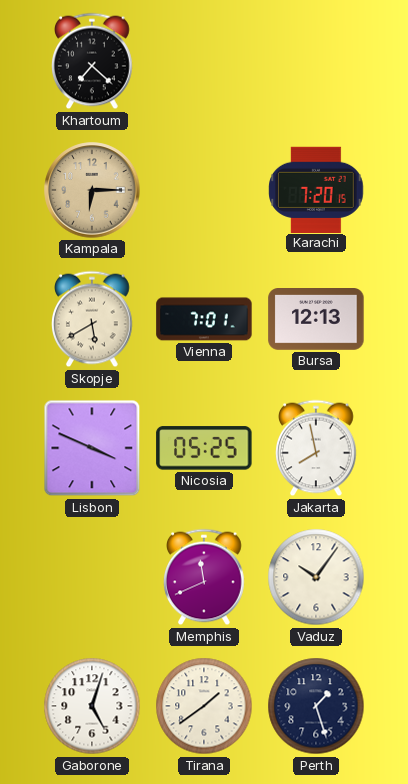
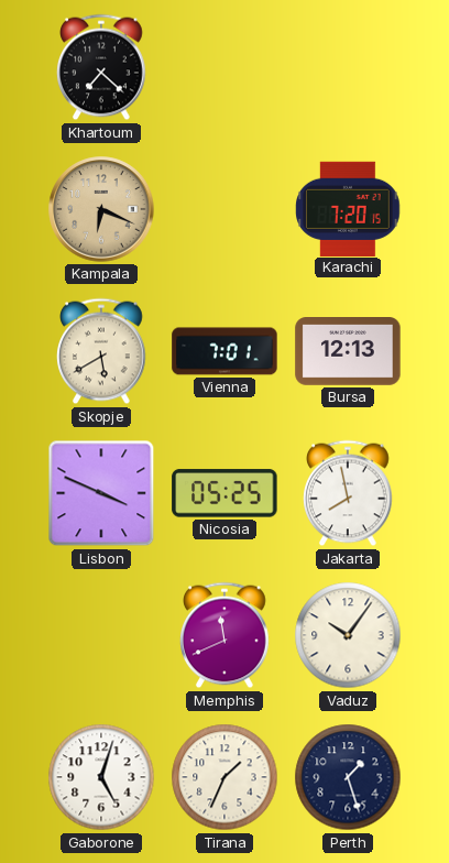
Kampala: 6:15 -> 6:19 (101, 209)
Tirana: 1:39 -> 1:34 (225, 777)
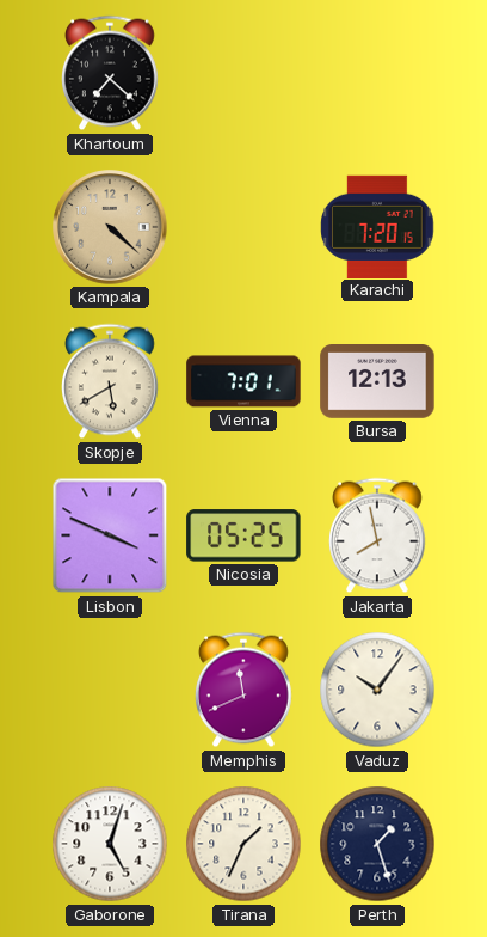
Kampala: 6:19 -> 4:22 (110, 227)
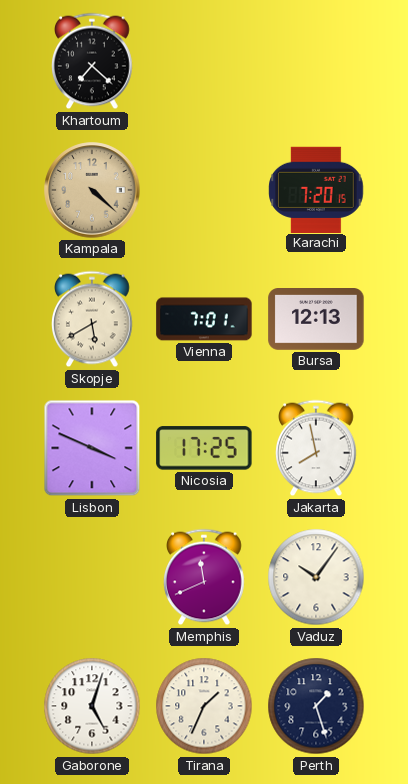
Nicosia: 05:25 -> 17:25 (204, 448)
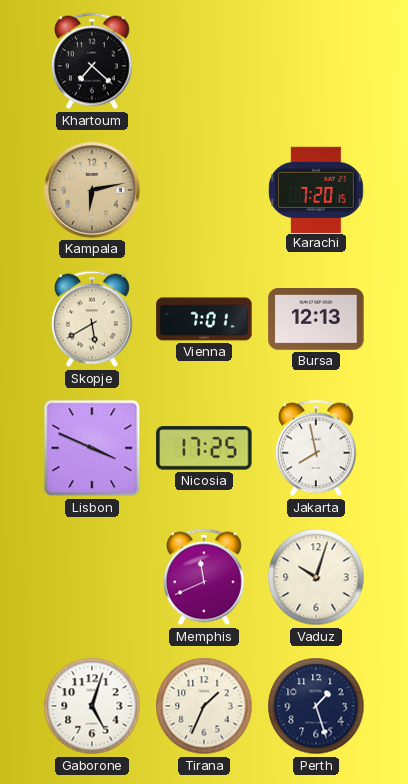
Kampala: 4:22 -> 6:13 (92, 190)
Vaduz: 10:06 -> 10:03 (316, 577)
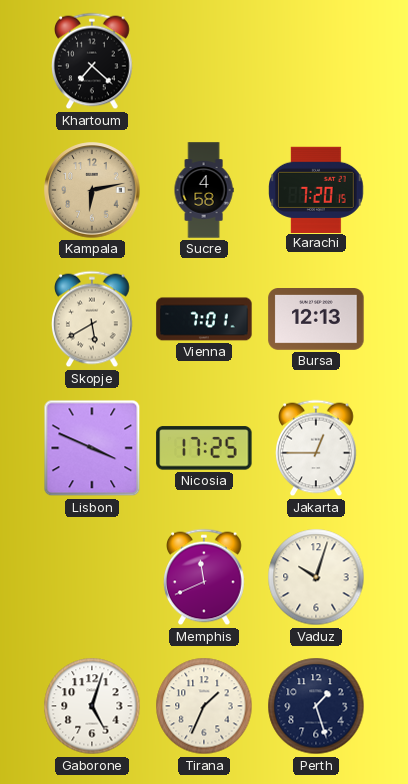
Sucre: none -> 4:58 (204, 190)
Jakarta: 7:58 -> 12:45 (317, 448)
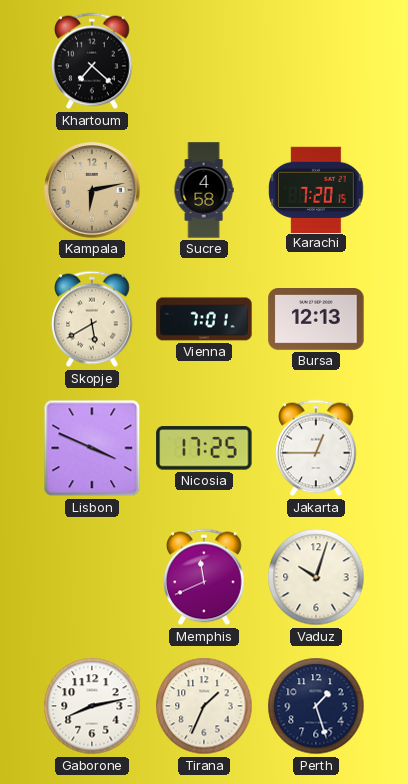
Gaborone: 5:03 -> 8:13 (92, 706)
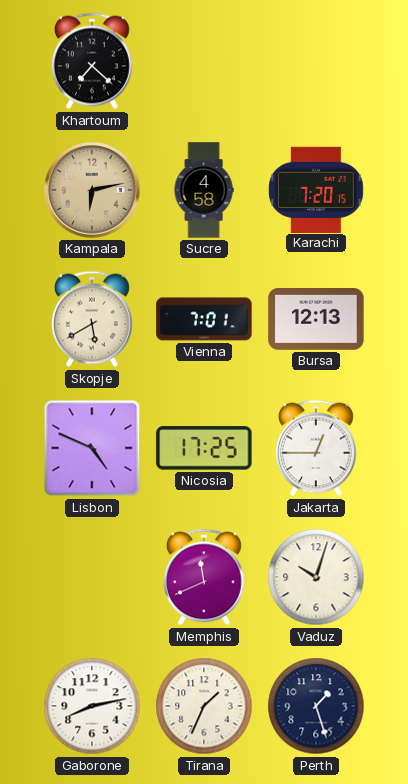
Lisbon: 3:49 -> 4:49 (92, 448)
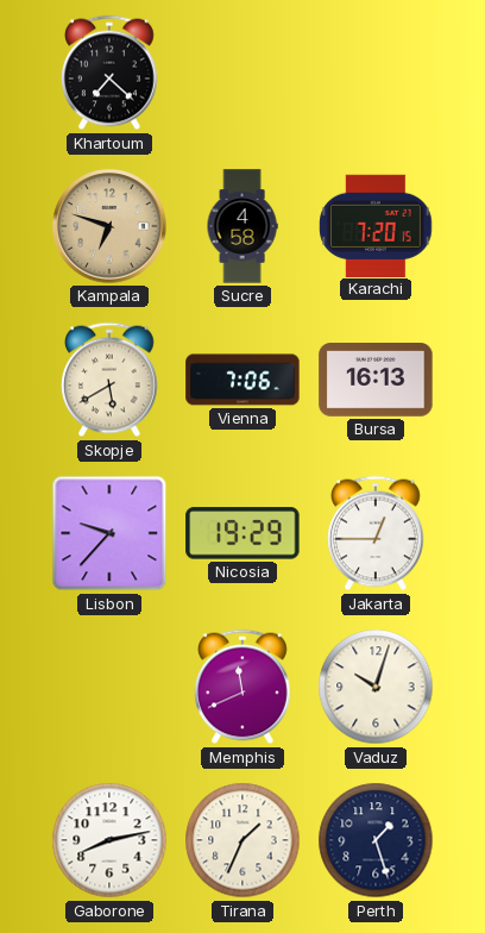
Kampala: 6:13 -> 6:48 (109, 226)
Vienna: 7:01 -> 7:06 (242, 380)
Bursa: 12:13 -> 16:13 (376, 381)
Lisbon: 4:49 -> 9:37 (109, 533)
Nicosia: 17:25 -> 19:29 (242, 533)
